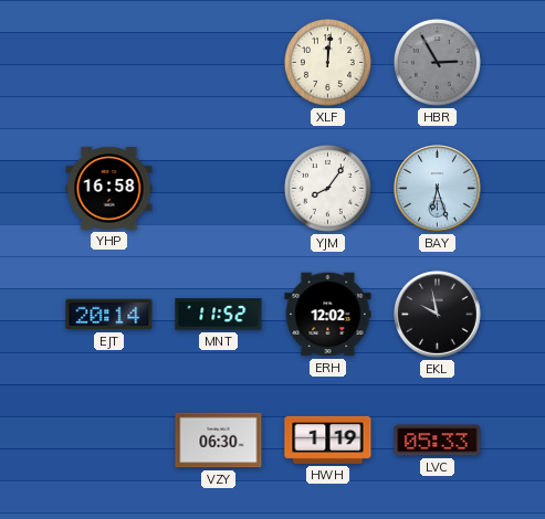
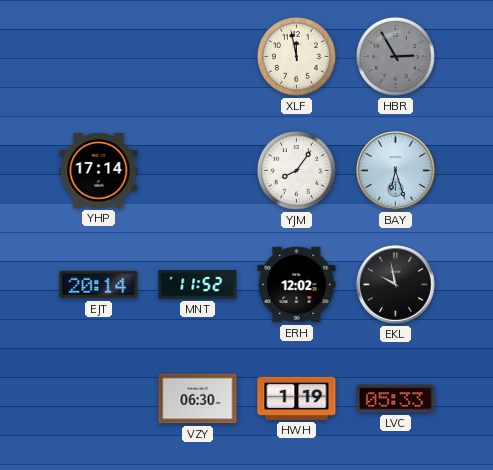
XLF: 12:01 -> 11:58 (296, 56)
YHP: 16:58 -> 17:14 (99, 170)
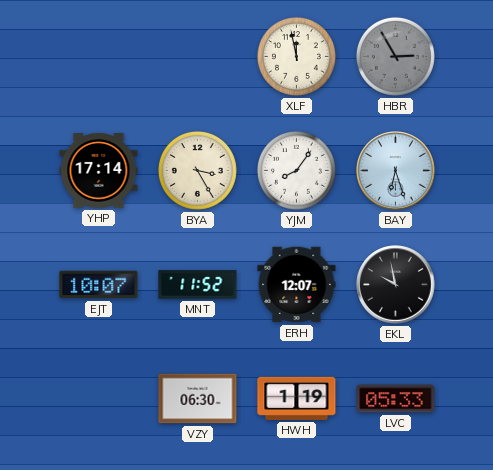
BYA: none -> 3:25 (197, 170)
EJT: 20:14 -> 10:07 (99, 285)
ERH: 12:02 -> 12:07 (297, 285)
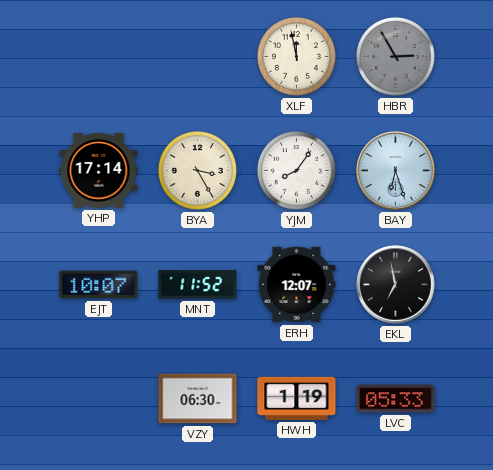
EKL: 9:58 -> 6:58 (396, 285)
